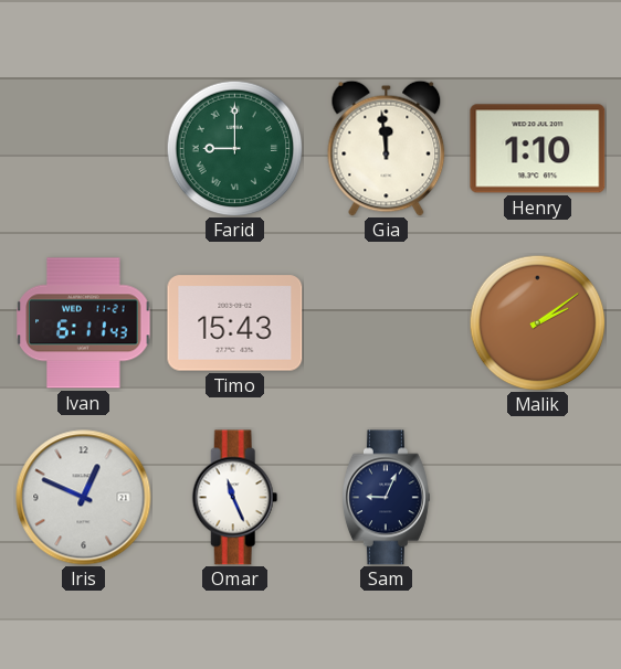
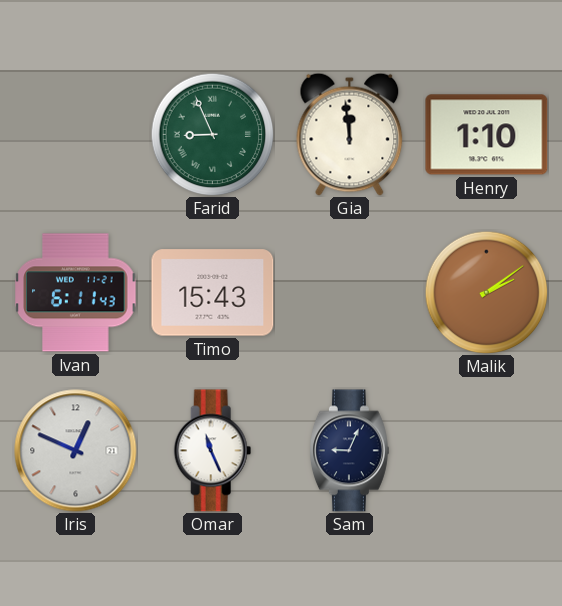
Farid: 9:00 -> 8:56 (212, 134)
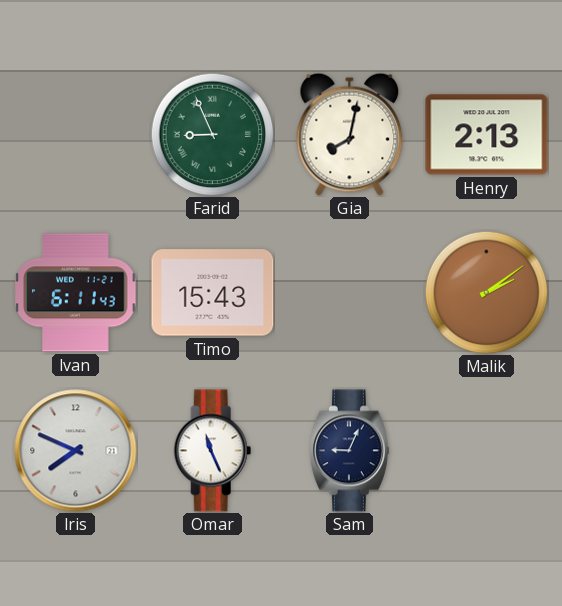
Gia: 11:59 -> 8:02 (350, 134)
Henry: 1:10 -> 2:13 (487, 135)
Iris: 12:49 -> 7:49 (76, 451)
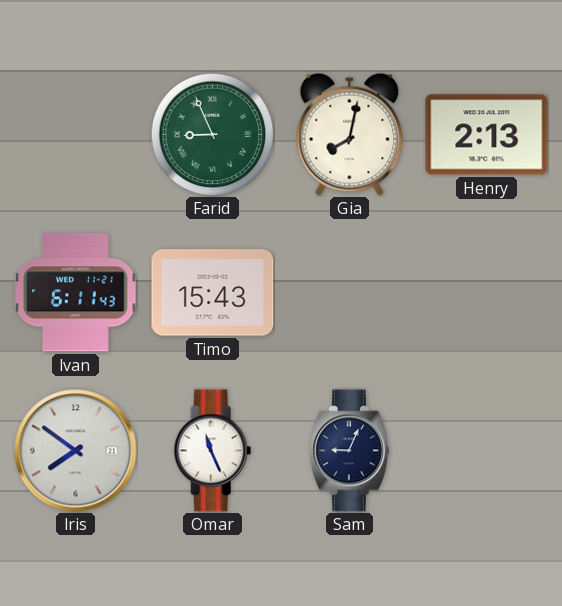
Malik: 2:09 -> none (486, 292)
Iris: 7:49 -> 7:51 (76, 451)
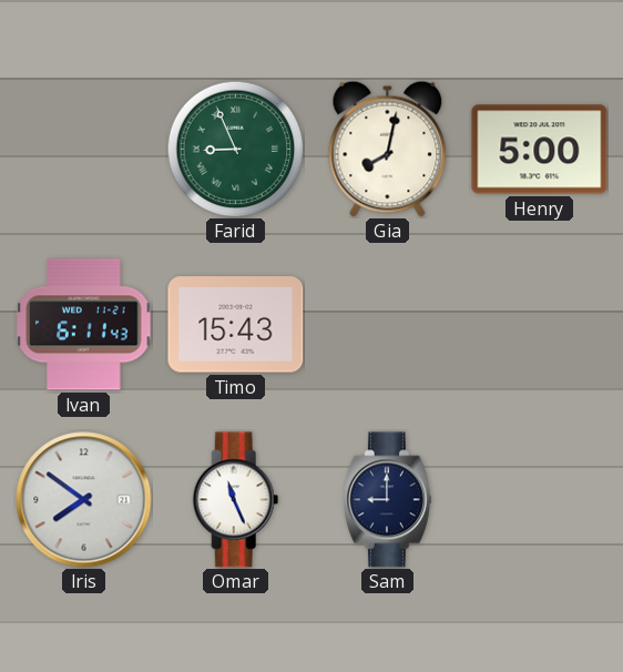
Henry: 2:13 -> 5:00 (540, 150)
Sam: 9:04 -> 9:00 (387, 500)
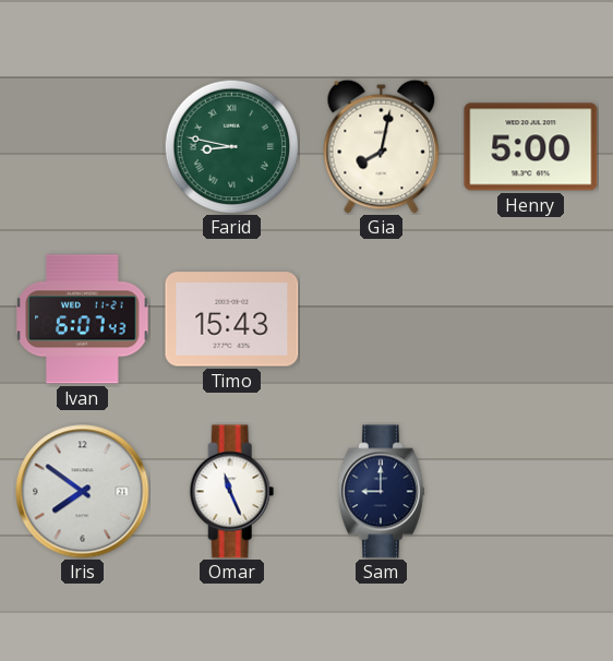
Farid: 8:56 -> 8:47 (231, 146)
Ivan: 6:11 -> 6:07 (83, 320)
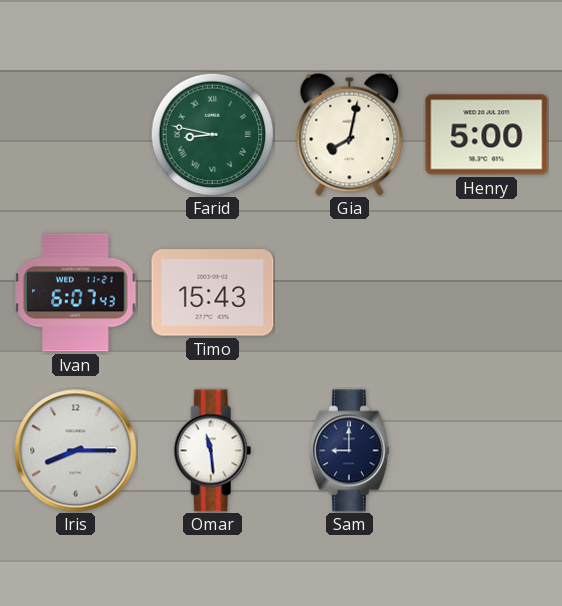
Iris: 7:51 -> 8:15 (76, 451)
Omar: 11:26 -> 11:29 (213, 451)
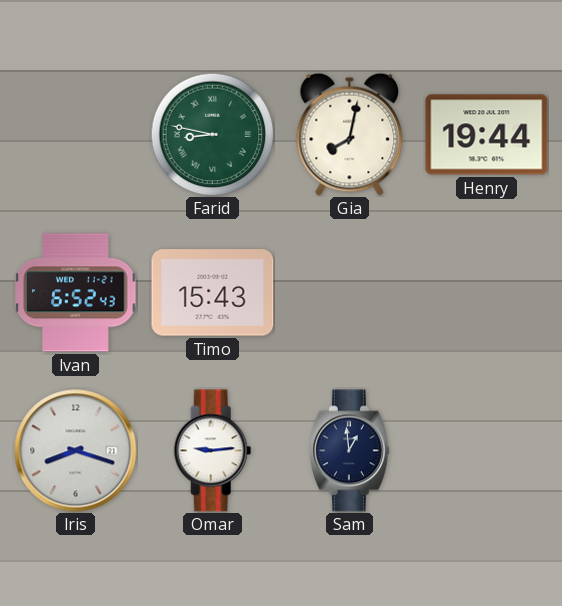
Henry: 5:00 -> 19:44 (487, 135)
Ivan: 6:07 -> 6:52 (76, 293)
Iris: 8:15 -> 8:18 (76, 451)
Omar: 11:29 -> 9:14 (213, 451)
Sam: 9:00 -> 12:59 (349, 451)
